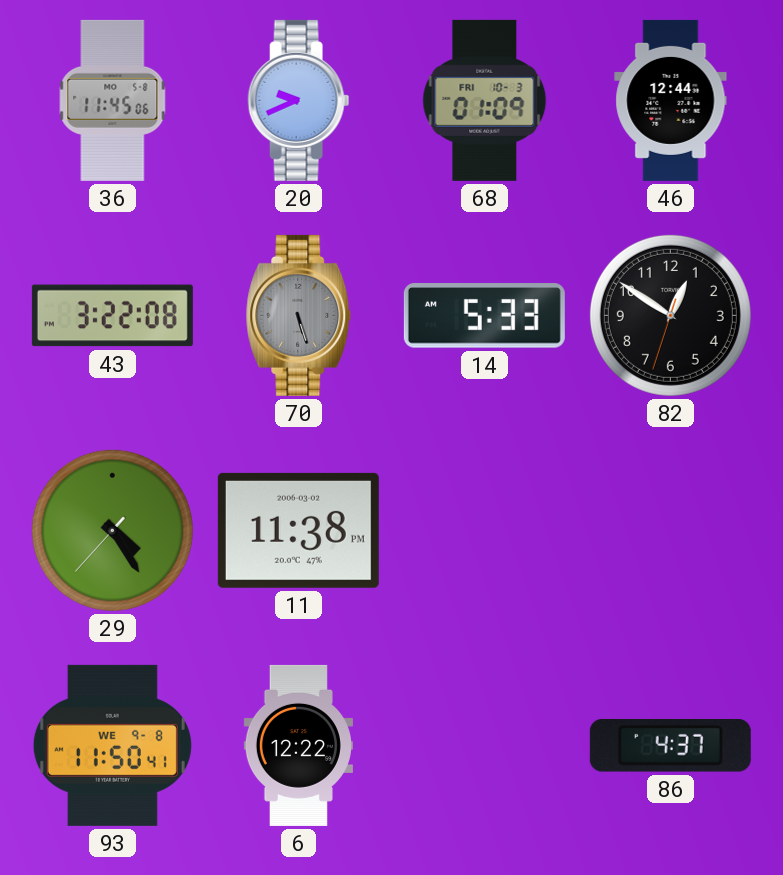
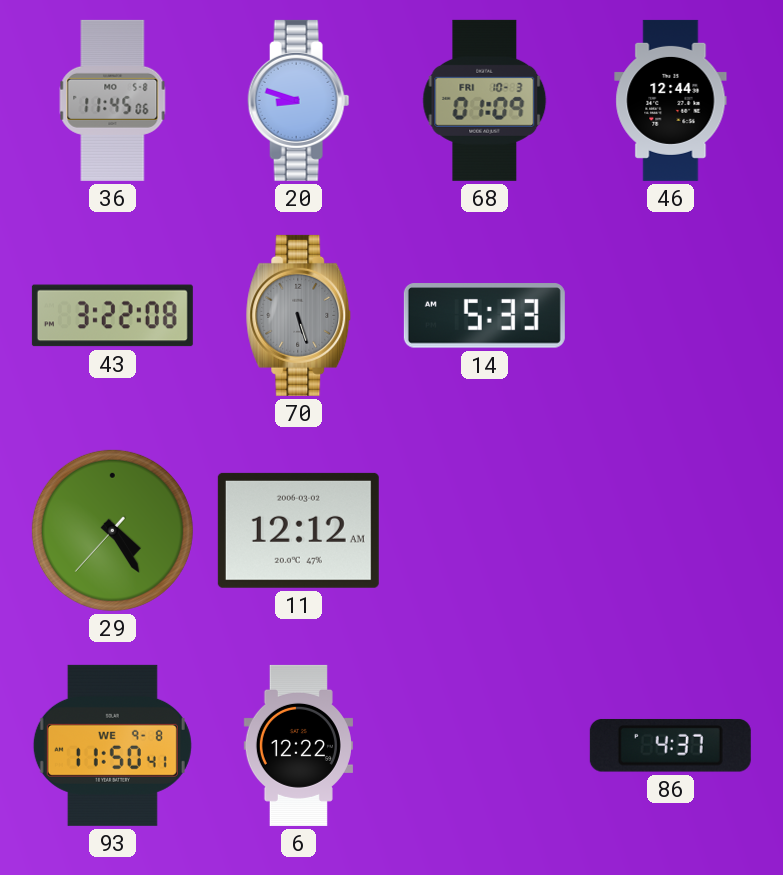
20: 9:41 -> 8:48 (299, 100)
82: 12:50 -> none (670, 315)
11: 11:38 -> 12:12 (298, 530)
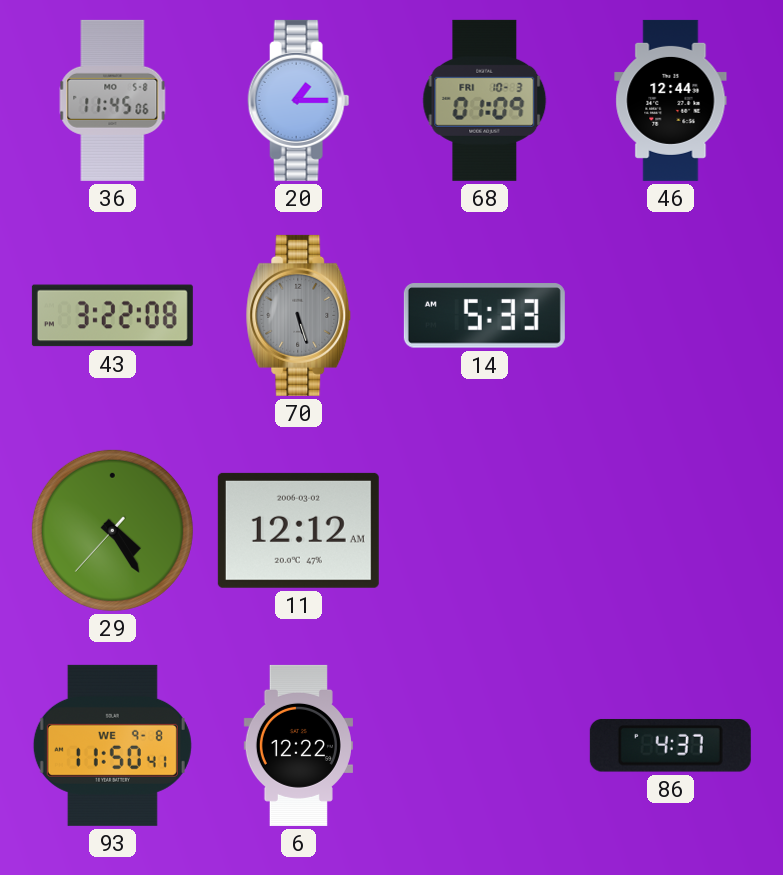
20: 8:48 -> 1:15 (299, 100)
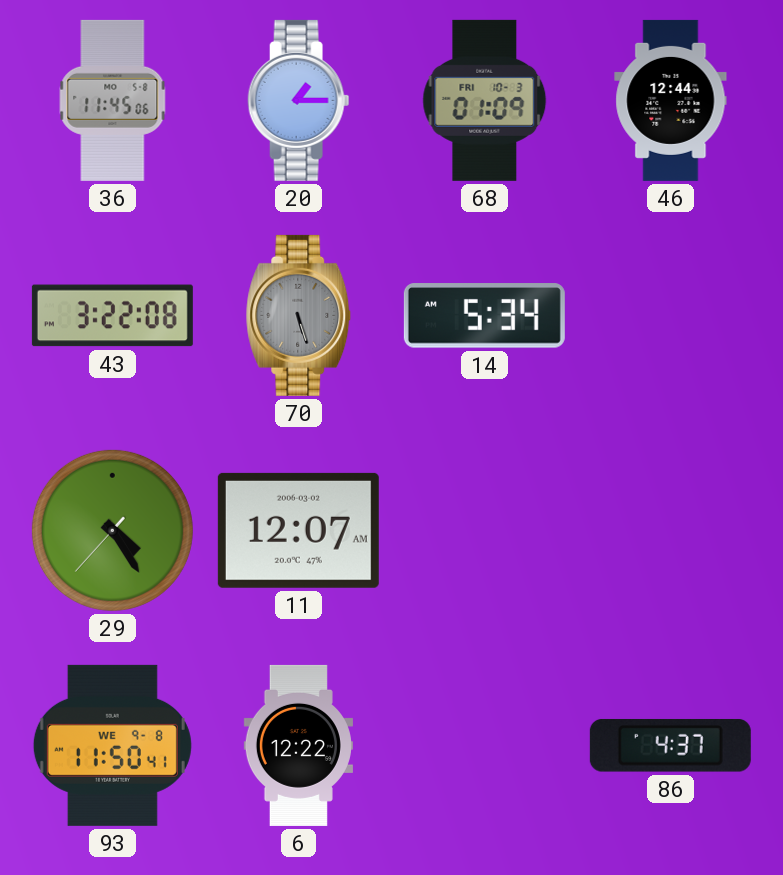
14: 5:33 -> 5:34 (484, 316)
11: 12:12 -> 12:07 (298, 530)
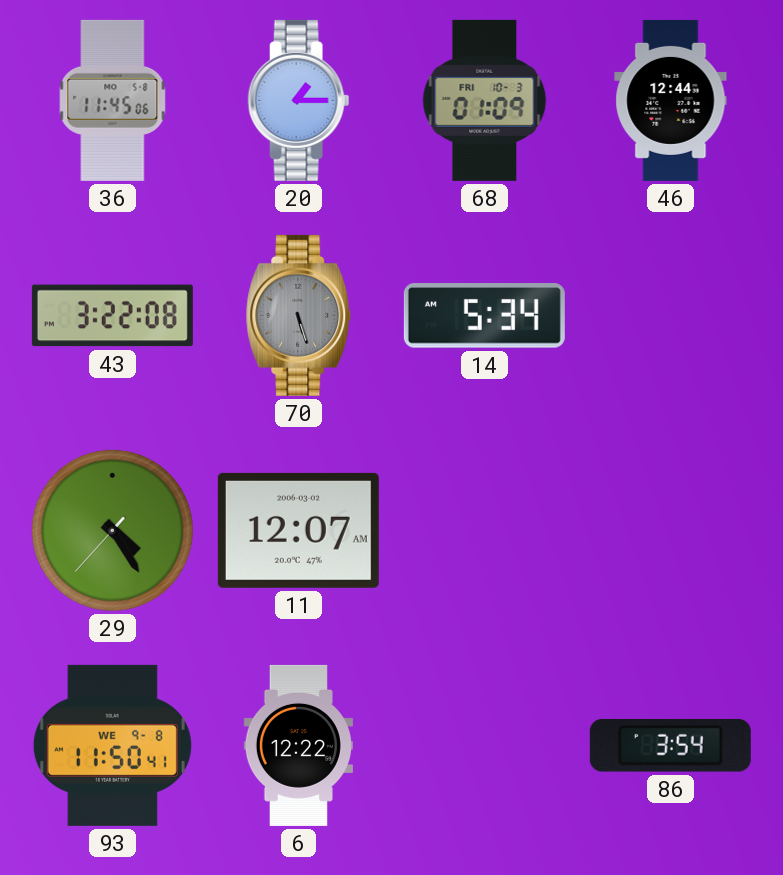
86: 4:37 -> 3:54 (670, 746)
